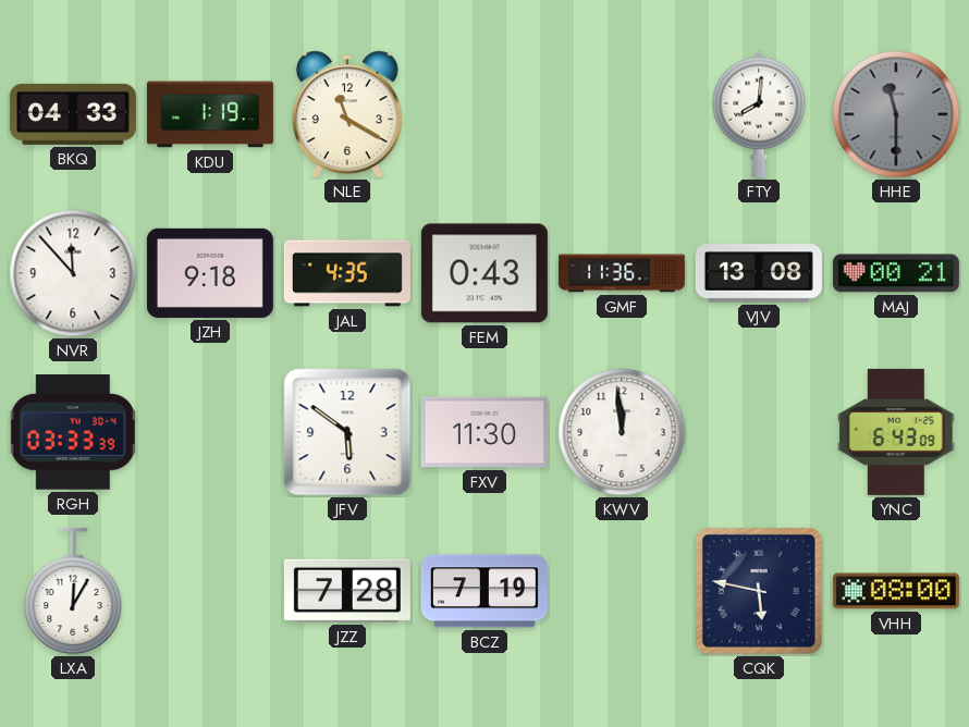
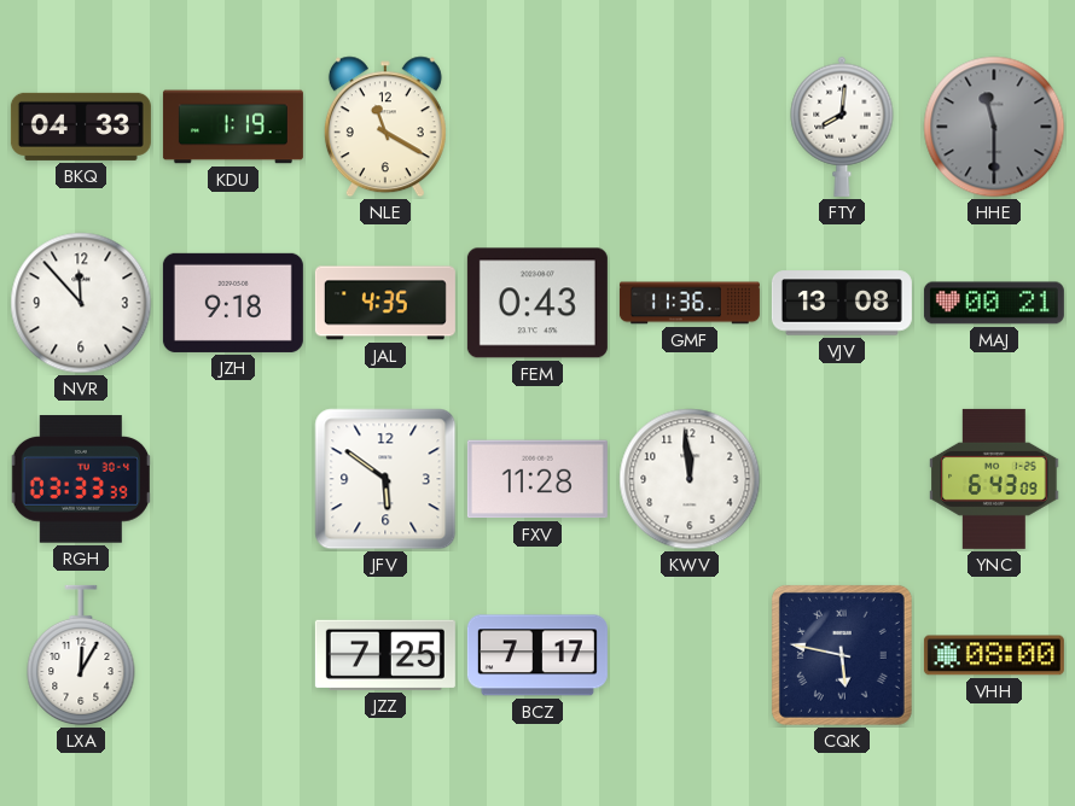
FXV: 11:30 -> 11:28 (537, 479)
JZZ: 7:28 -> 7:25 (385, 655)
BCZ: 7:19 -> 7:17 (537, 655)
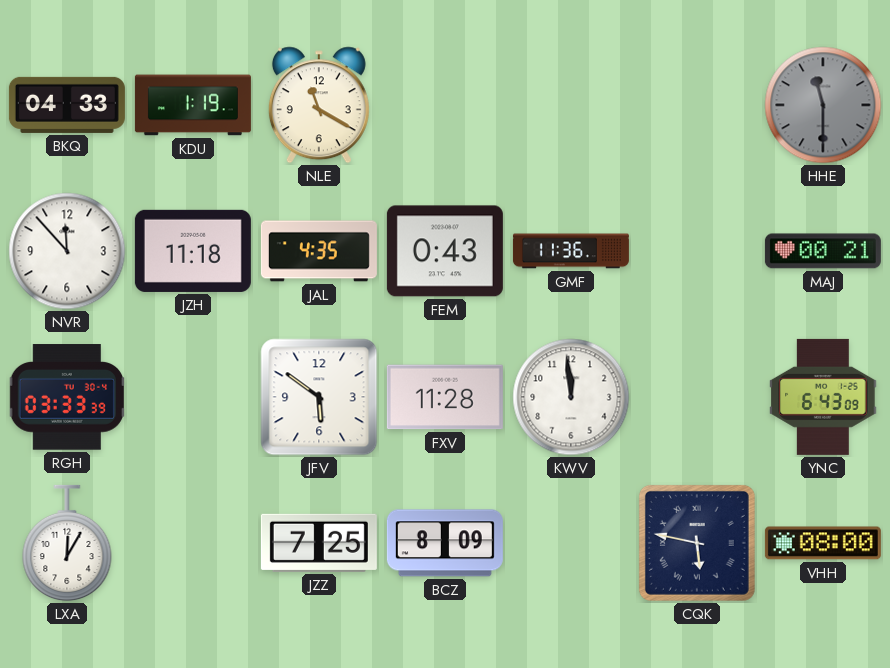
FTY: 8:01 -> none (842, 127)
JZH: 9:18 -> 11:18 (193, 251)
VJV: 13:08 -> none (842, 303)
BCZ: 7:17 -> 8:09 (445, 543)
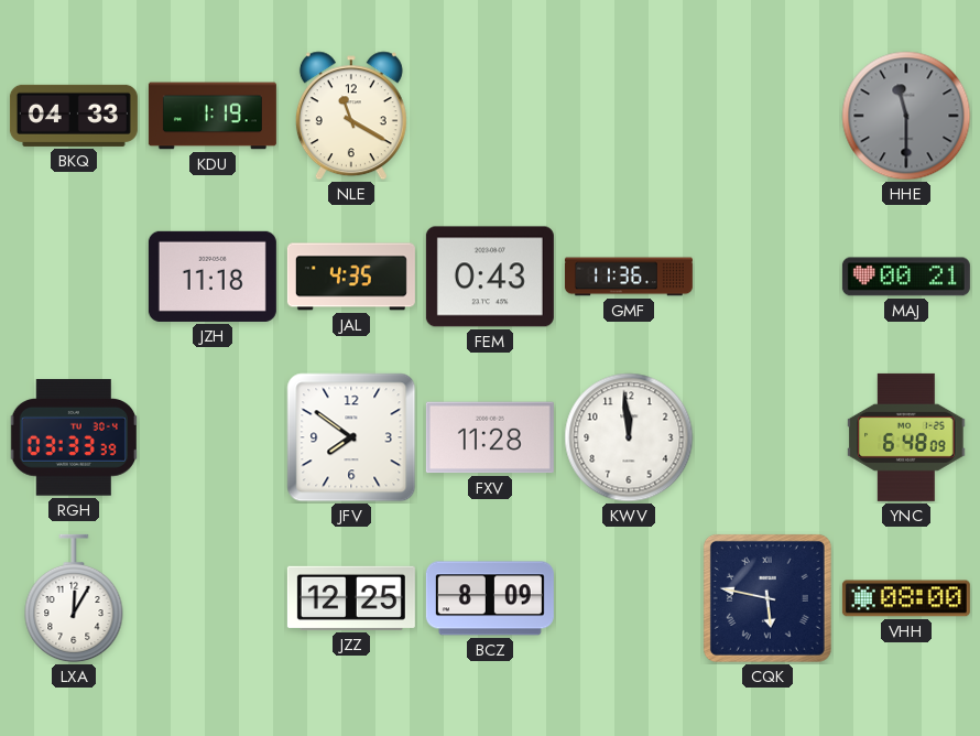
NVR: 11:53 -> none (67, 251)
JFV: 5:51 -> 7:51 (351, 437)
YNC: 6:43 -> 6:48 (906, 437)
JZZ: 7:25 -> 12:25 (351, 598)
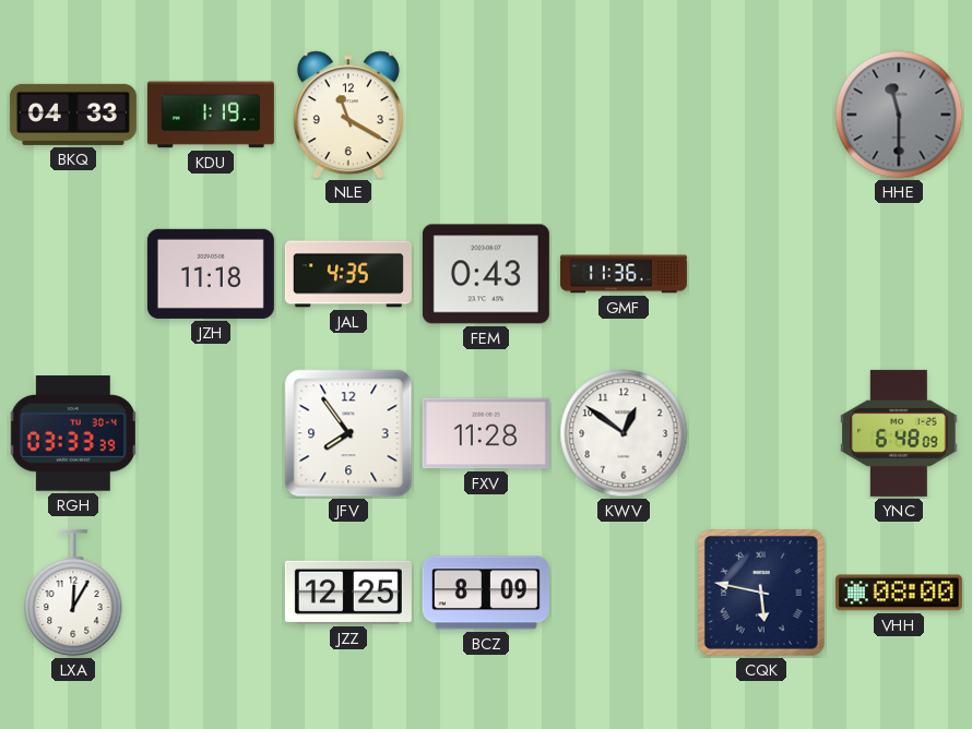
MAJ: 00:21 -> none (906, 277)
JFV: 7:51 -> 7:54 (348, 433)
KWV: 11:59 -> 12:51 (624, 433)
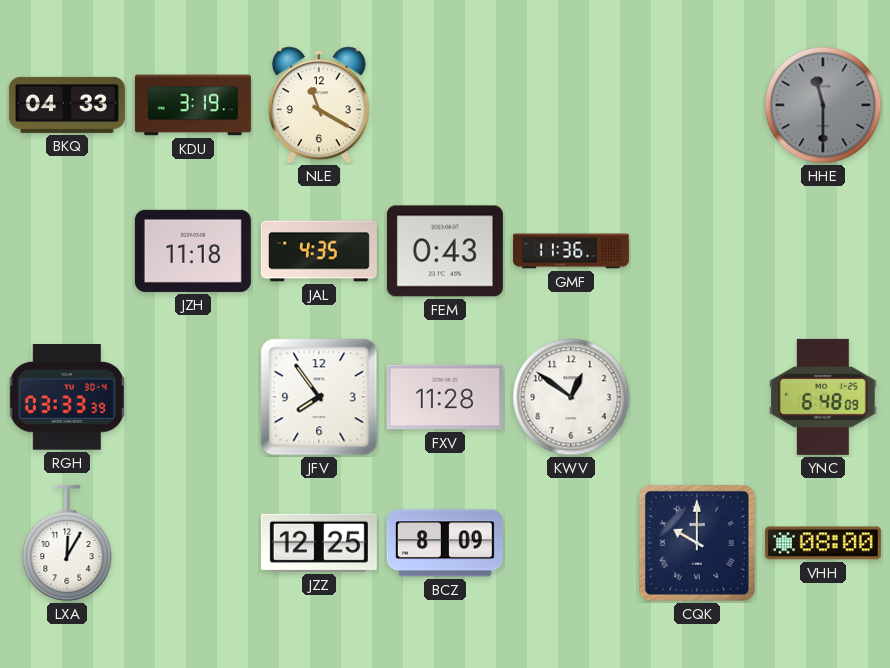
KDU: 1:19 -> 3:19 (193, 105)
CQK: 5:47 -> 10:00 (697, 543)
